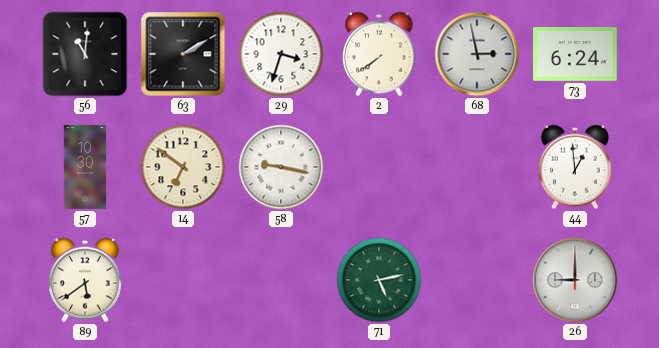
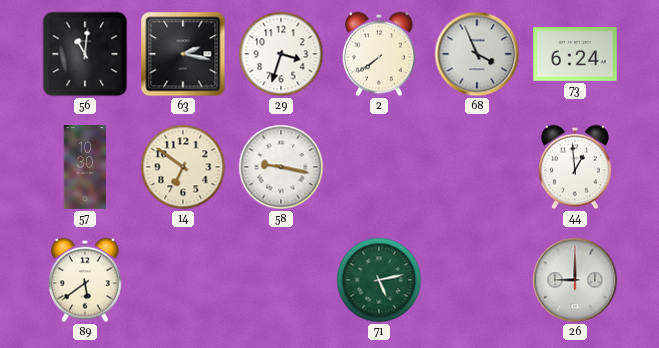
63: 2:10 -> 2:17 (183, 54)
68: 2:58 -> 3:56 (477, 54)
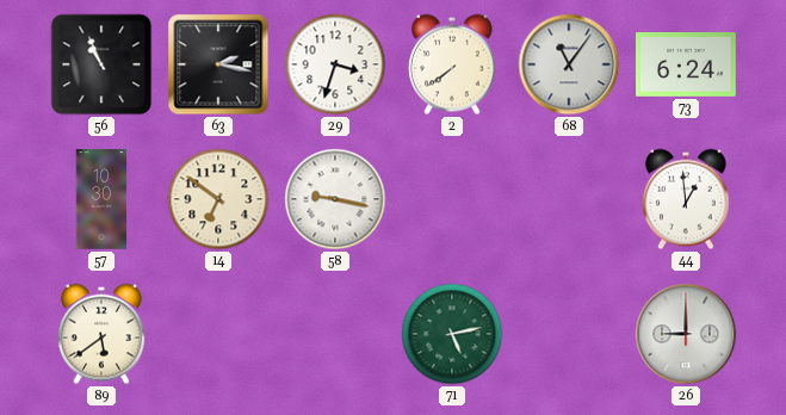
56: 11:01 -> 10:56 (101, 64)
68: 3:56 -> 11:06 (569, 64)
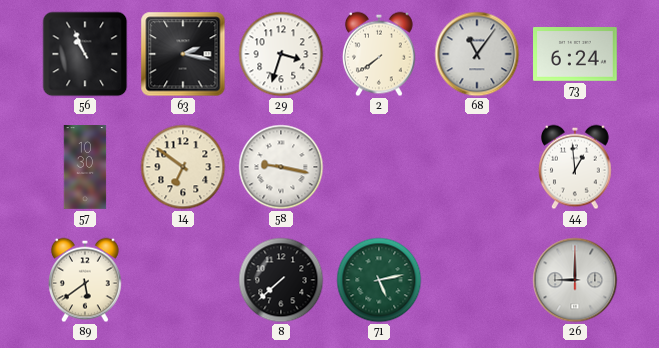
8: none -> 7:38 (281, 280)
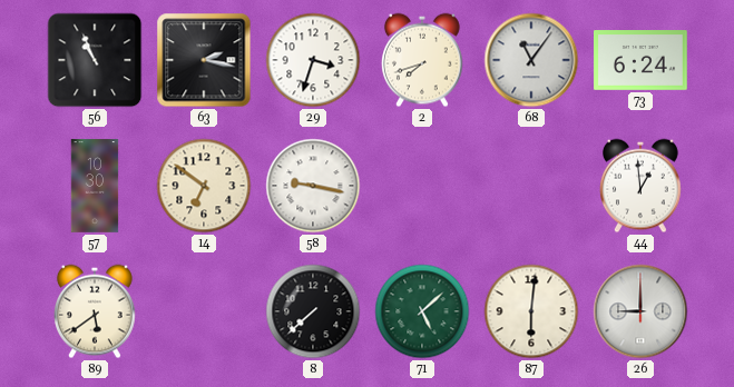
2: 7:39 -> 7:42 (423, 60)
71: 5:13 -> 5:08 (422, 311)
87: none -> 6:01 (531, 311)
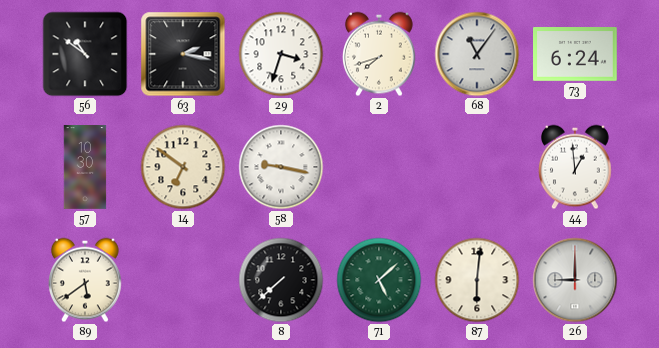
56: 10:56 -> 10:51 (85, 54)
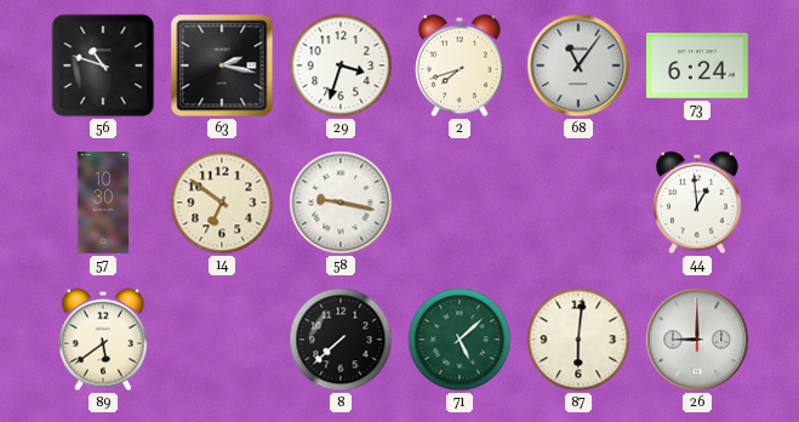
56: 10:51 -> 10:48 (103, 65)
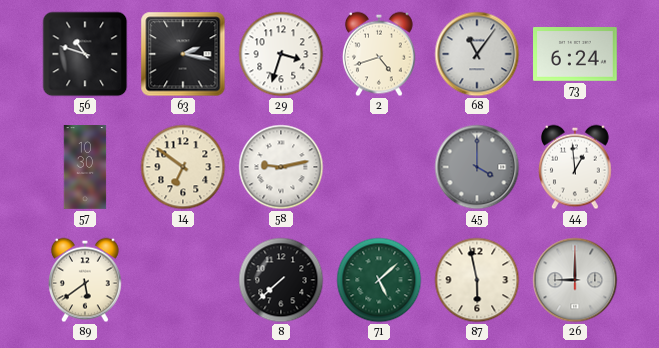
2: 7:42 -> 4:42 (380, 54)
58: 9:17 -> 9:13 (281, 167)
45: none -> 4:00 (477, 167)
87: 6:01 -> 5:58 (477, 280)
